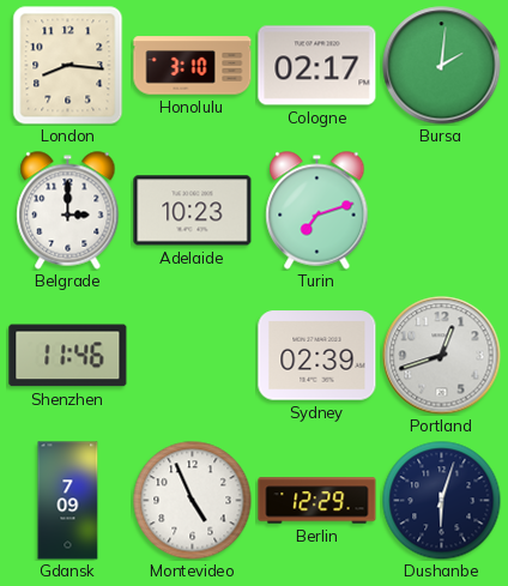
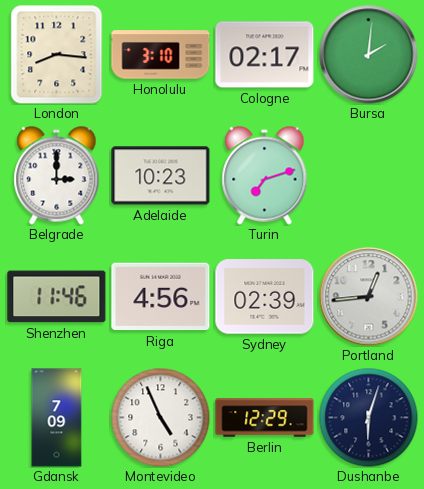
Riga: none -> 4:56 (161, 297)
Portland: 12:42 -> 12:44 (369, 297)
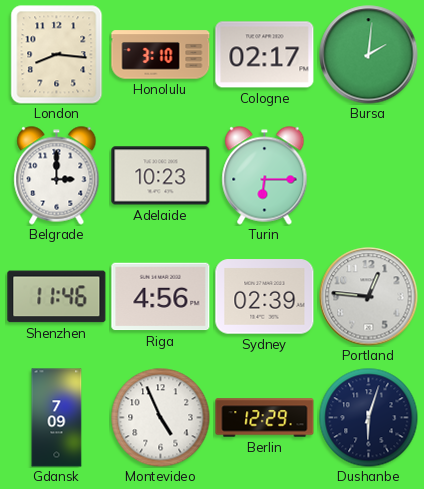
Turin: 7:12 -> 6:15 (265, 176)
Portland: 12:44 -> 12:46 (369, 297)
